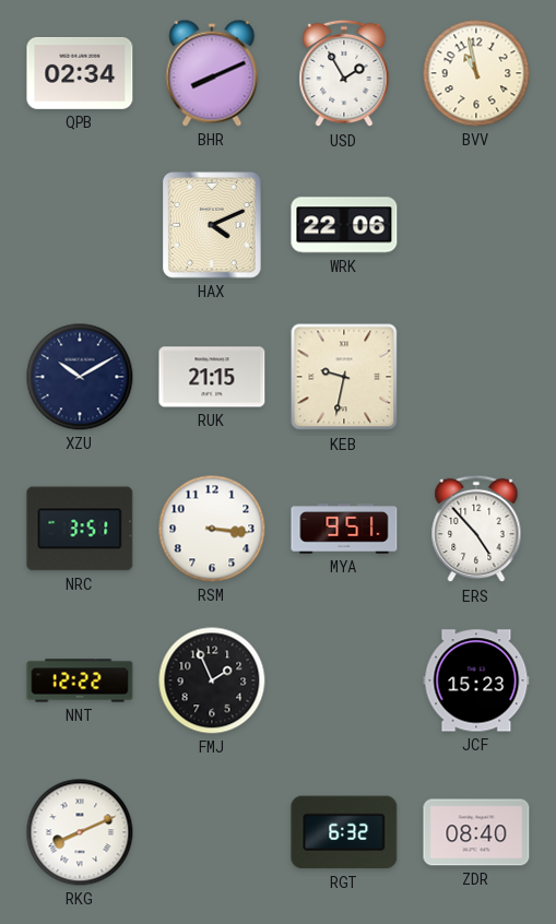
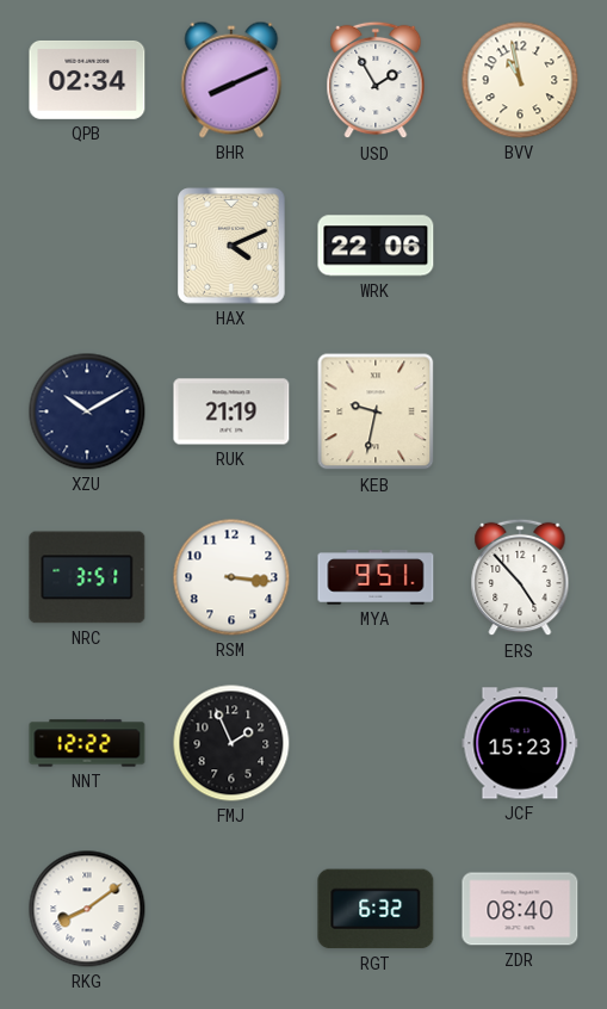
RUK: 21:15 -> 21:19 (231, 411)
RKG: 8:11 -> 8:09 (87, 909)
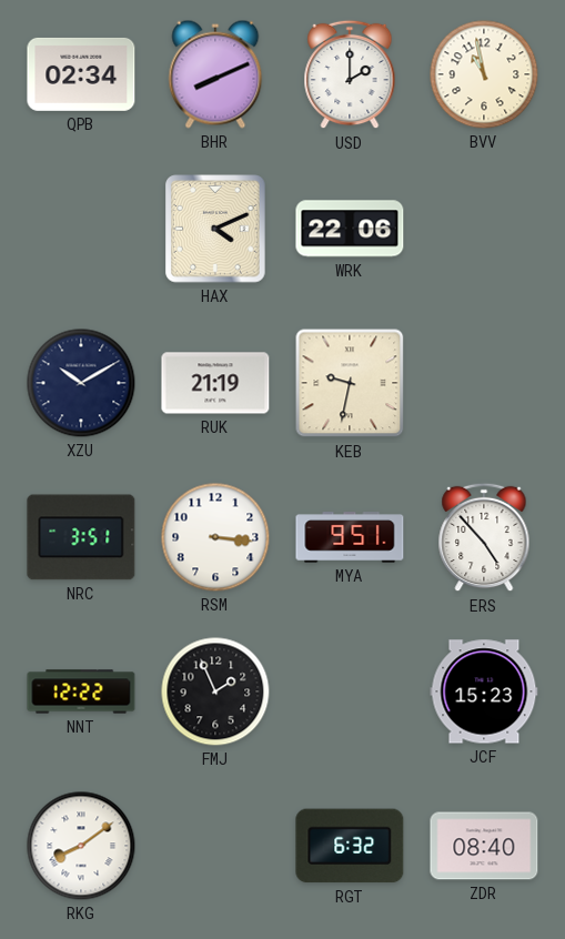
USD: 1:55 -> 2:00 (350, 74)
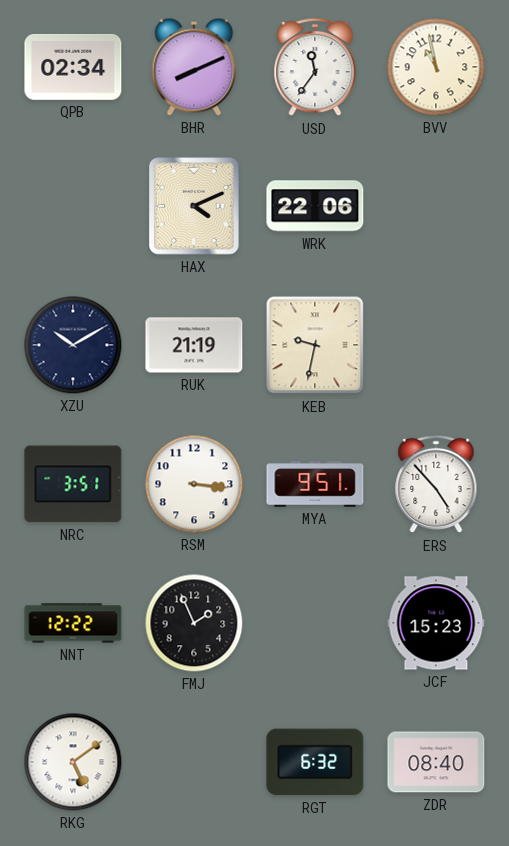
USD: 2:00 -> 11:36 (315, 67)
RKG: 8:09 -> 5:09 (73, 762)
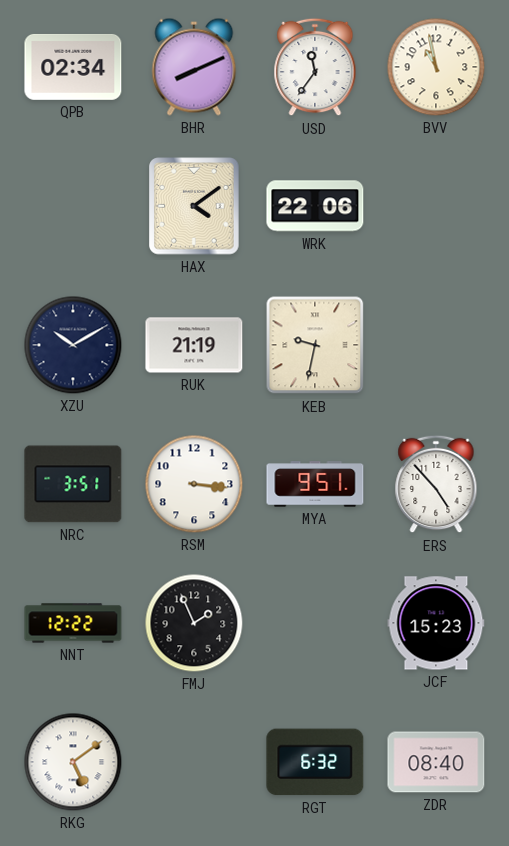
HAX: 4:11 -> 4:09 (194, 206)
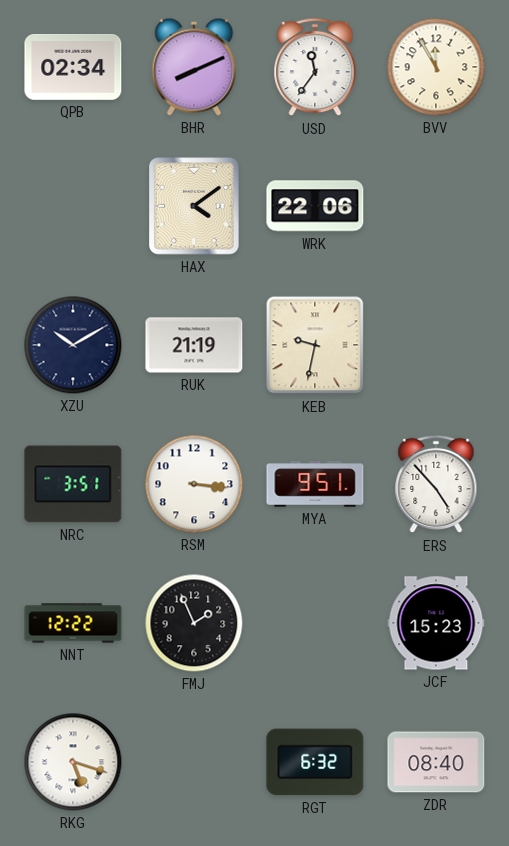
BVV: 10:58 -> 11:55 (436, 67)
RKG: 5:09 -> 5:18 (73, 762)
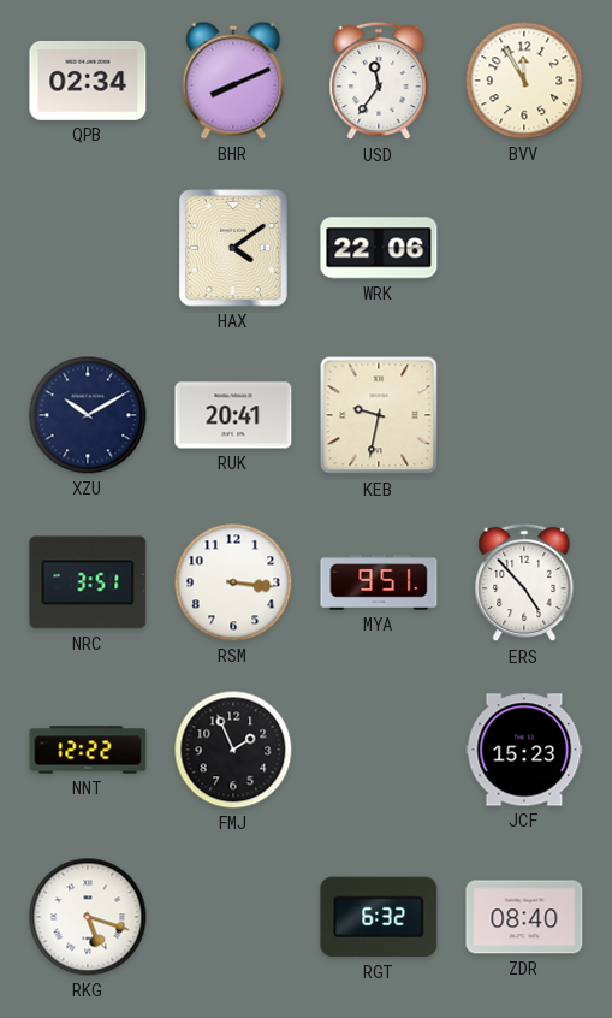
RUK: 21:19 -> 20:41 (233, 415)
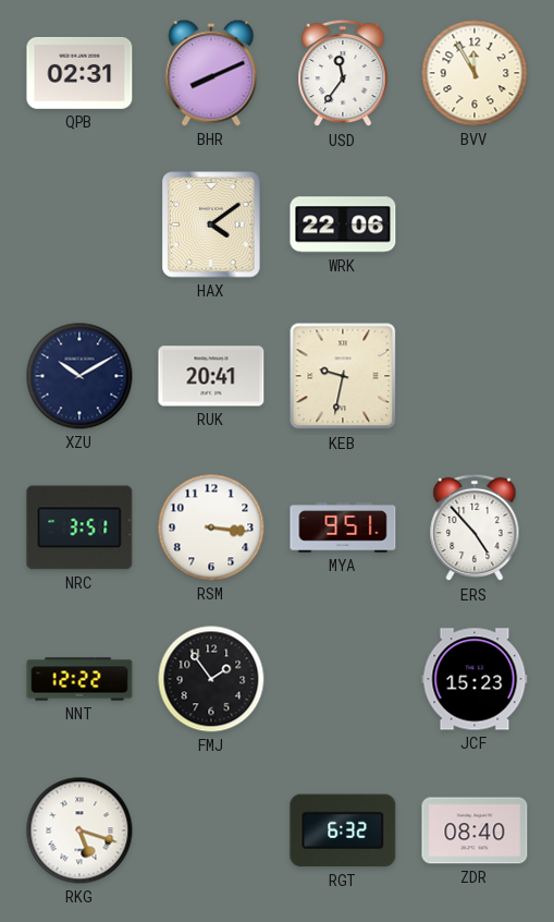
QPB: 02:34 -> 02:31 (79, 73)
FMJ: 1:56 -> 1:54 (211, 679)
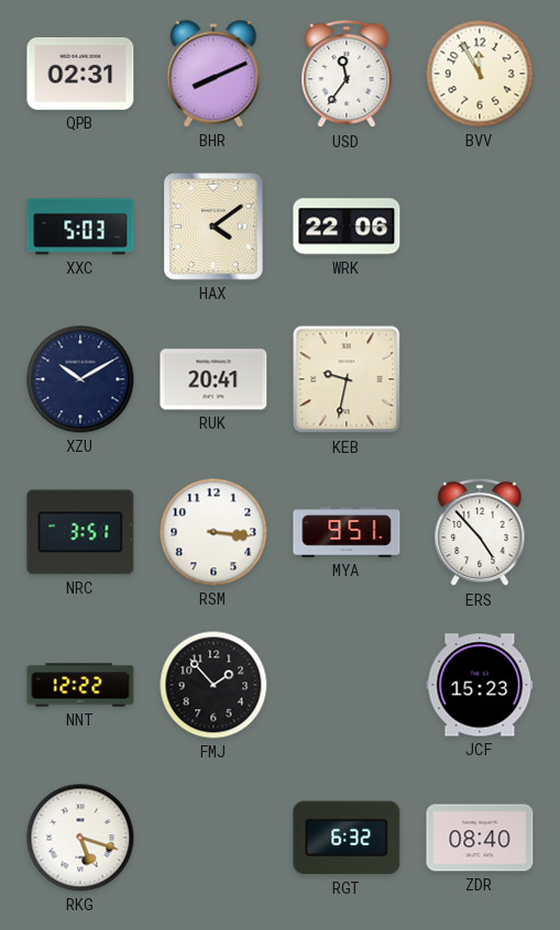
XXC: none -> 5:03 (80, 226)
FMJ: 1:54 -> 1:53 (213, 685)
